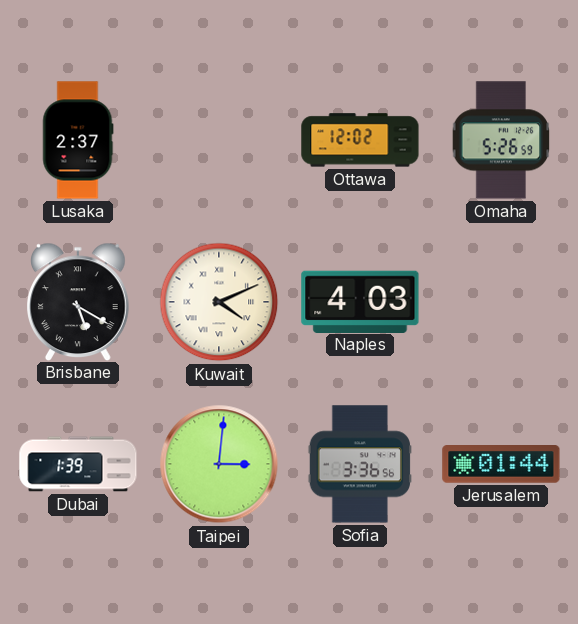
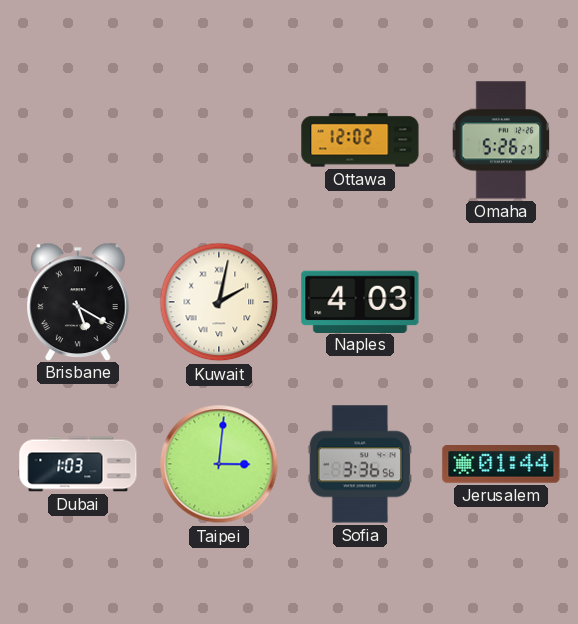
Lusaka: 2:37 -> none (78, 140)
Omaha: 5:26:59 -> 5:26:27 (501, 140)
Kuwait: 4:11 -> 2:02 (219, 302)
Dubai: 1:39 -> 1:03 (78, 464)
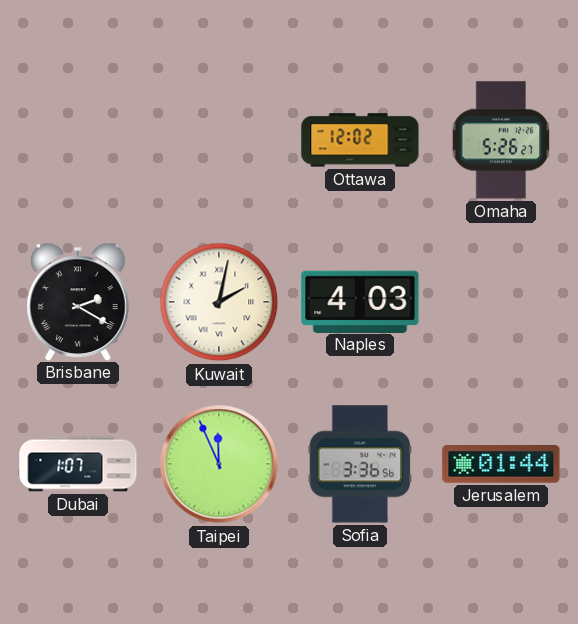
Brisbane: 5:20 -> 2:20 (79, 301)
Dubai: 1:03 -> 1:07 (78, 464)
Taipei: 3:01 -> 11:56 (219, 464)
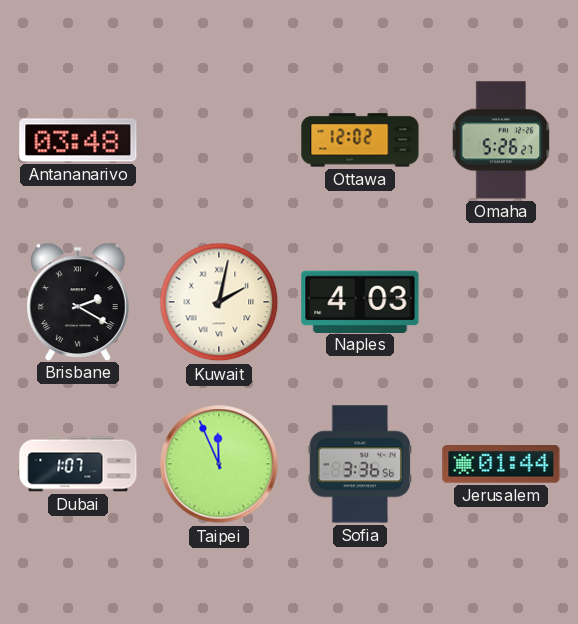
Antananarivo: none -> 03:48 (78, 140)
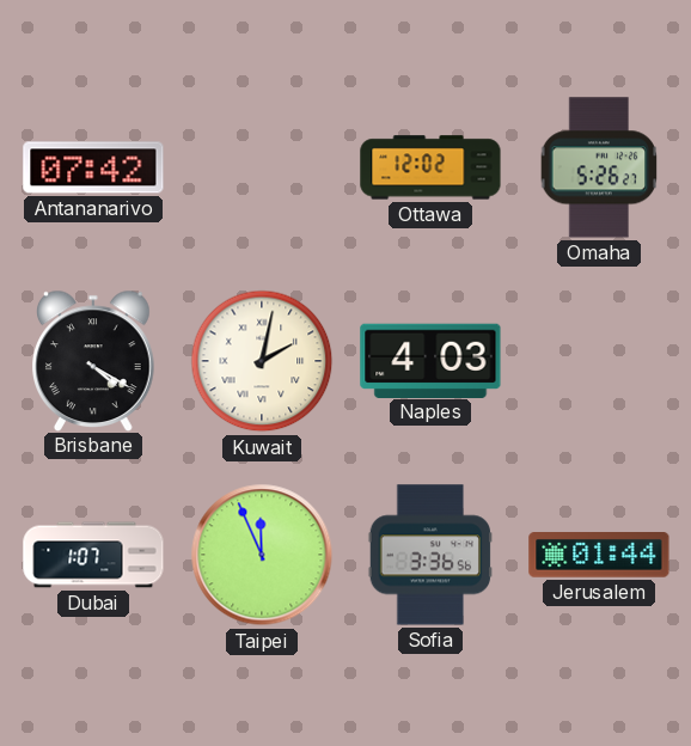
Antananarivo: 03:48 -> 07:42 (93, 167)
Brisbane: 2:20 -> 4:20 (94, 360)
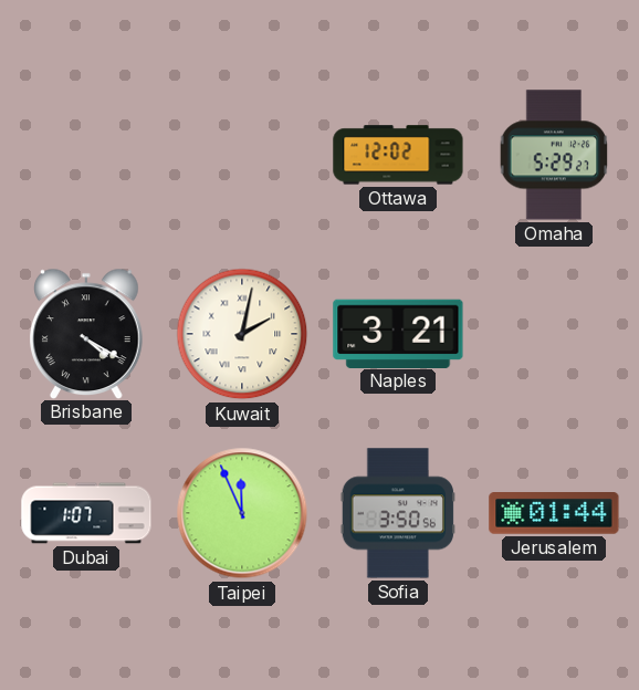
Antananarivo: 07:42 -> none (93, 167)
Omaha: 5:26 -> 5:29 (554, 155)
Naples: 4:03 -> 3:21 (398, 333)
Sofia: 3:36 -> 3:50 (398, 513)
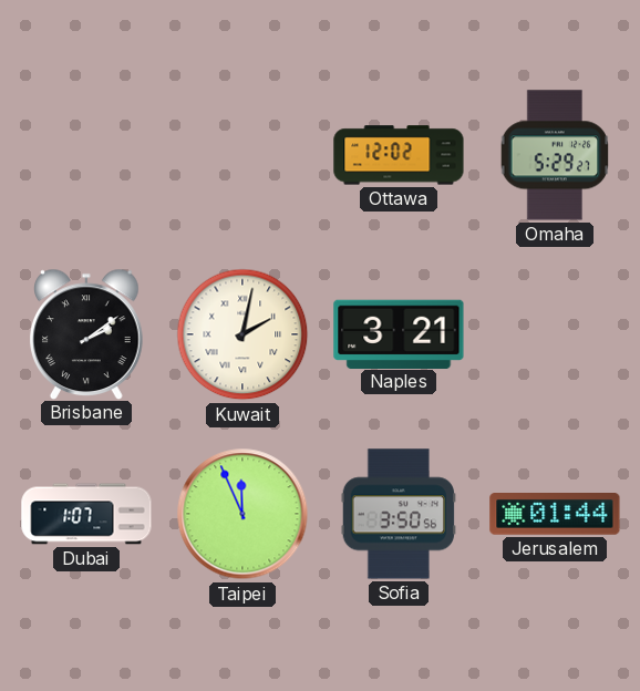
Brisbane: 4:20 -> 2:09 (87, 333)
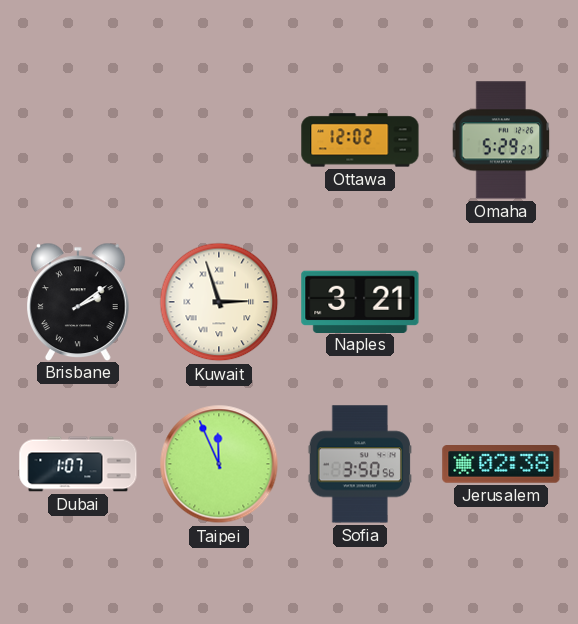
Kuwait: 2:02 -> 2:57 (219, 302)
Jerusalem: 01:44 -> 02:38 (501, 464)
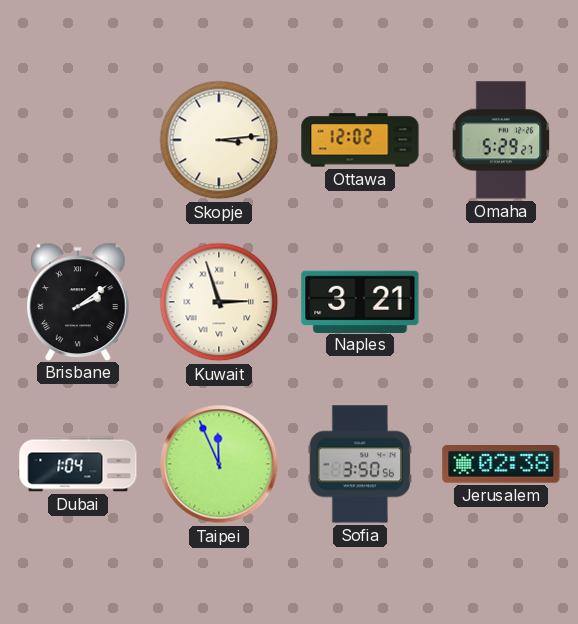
Skopje: none -> 3:14 (219, 140)
Dubai: 1:07 -> 1:04 (78, 464)
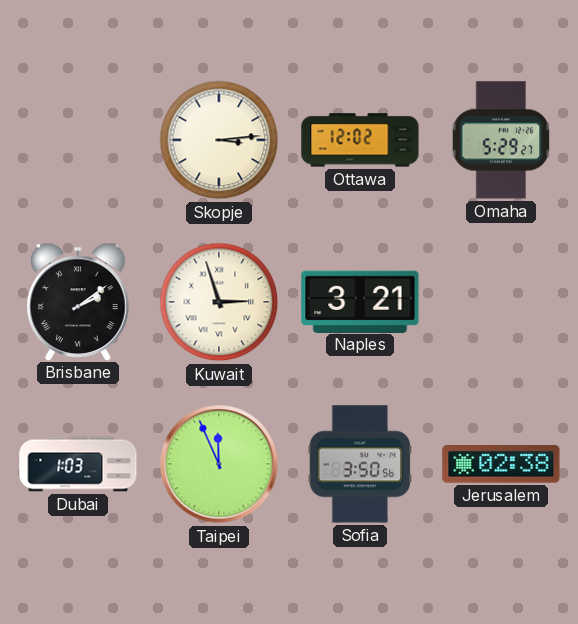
Dubai: 1:04 -> 1:03 (78, 464)
